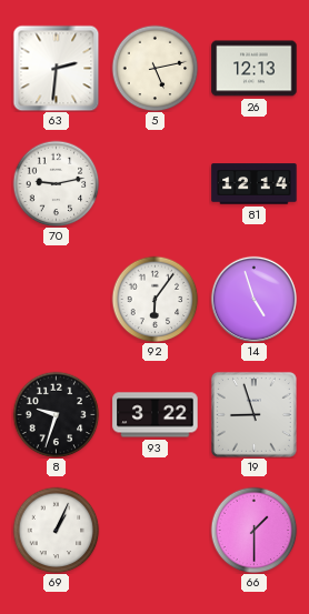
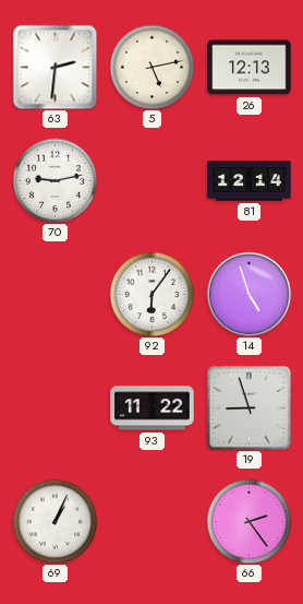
8: 9:33 -> none (56, 414)
93: 3:22 -> 11:22 (153, 408)
66: 1:30 -> 2:24 (249, 521)
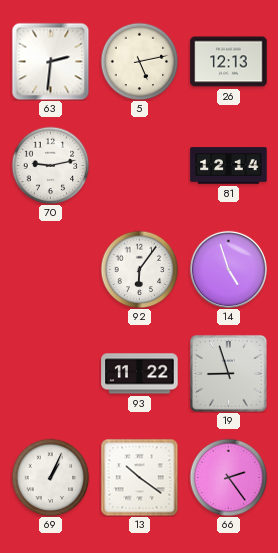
13: none -> 10:21 (139, 477)
